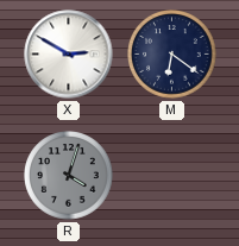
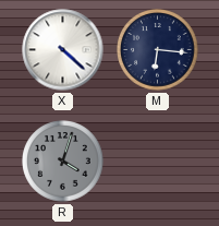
X: 2:50 -> 4:22 (63, 50)
M: 6:21 -> 6:16 (158, 50)
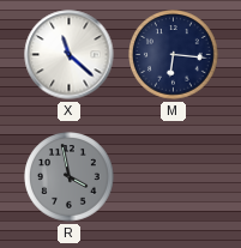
X: 4:22 -> 11:22 (70, 55)
R: 4:03 -> 3:58 (70, 177)
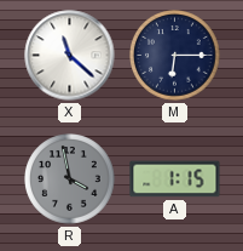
M: 6:16 -> 6:15 (175, 56)
A: none -> 1:15 (175, 179)
